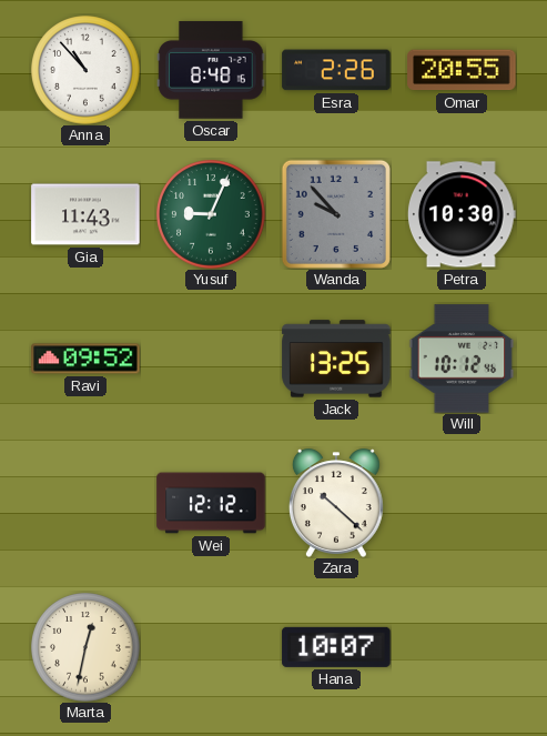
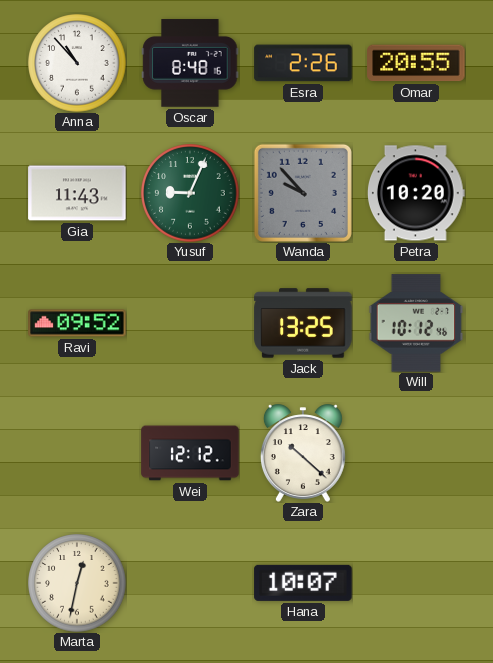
Petra: 10:30 -> 10:20 (416, 193)
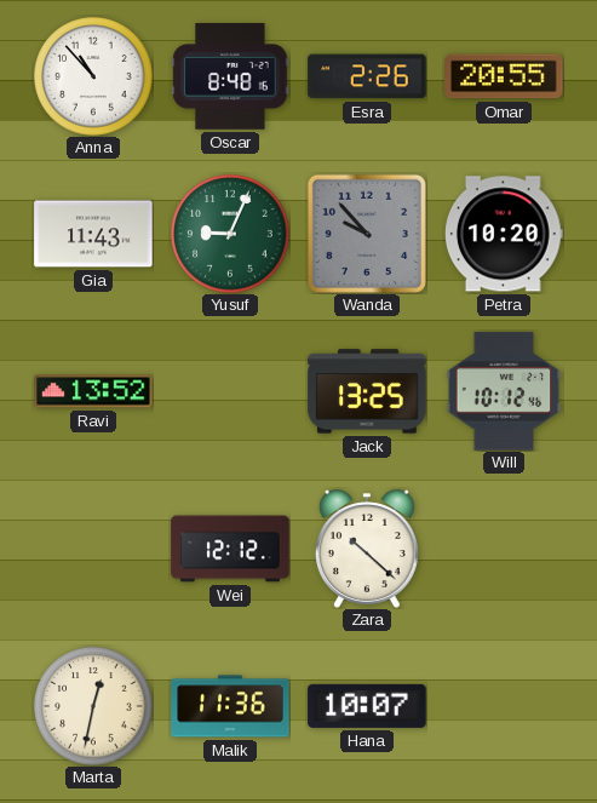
Ravi: 09:52 -> 13:52 (93, 391)
Malik: none -> 11:36 (230, 706)
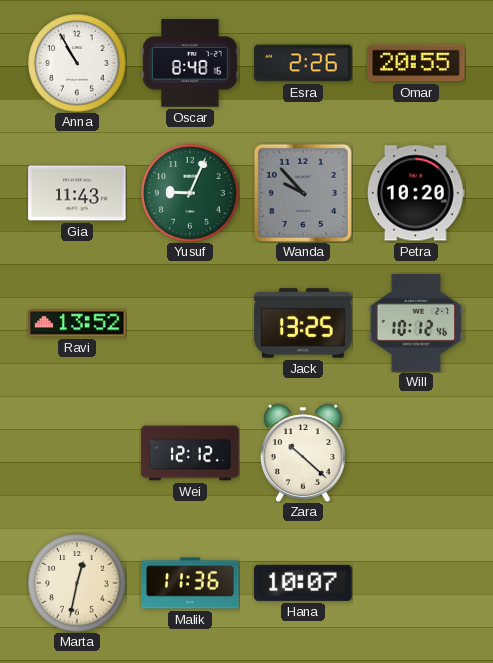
Anna: 10:53 -> 10:55 (77, 63)
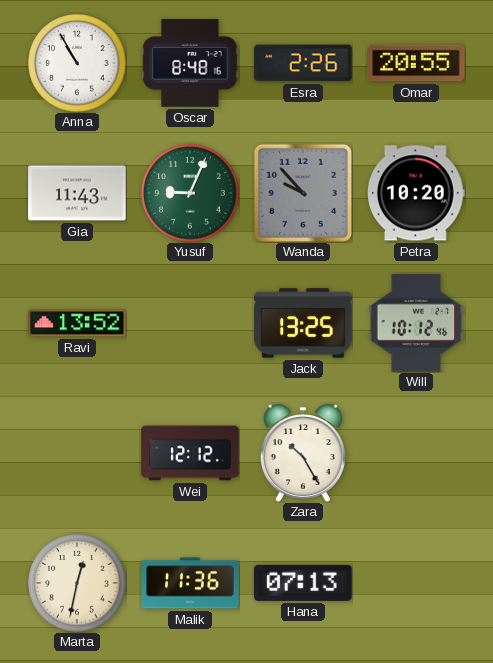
Zara: 10:22 -> 10:25 (303, 453)
Hana: 10:07 -> 07:13 (303, 583)
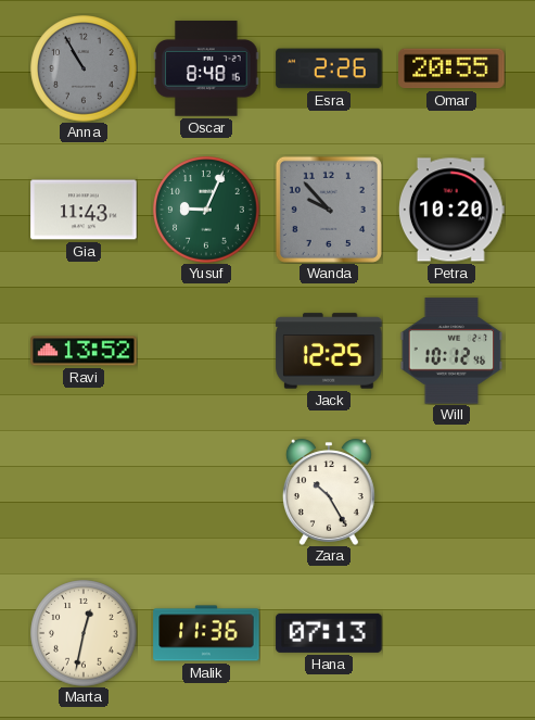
Anna dial: white -> grey (84, 68)
Jack: 13:25 -> 12:25 (329, 351)
Wei: 12:12 -> none (190, 453)
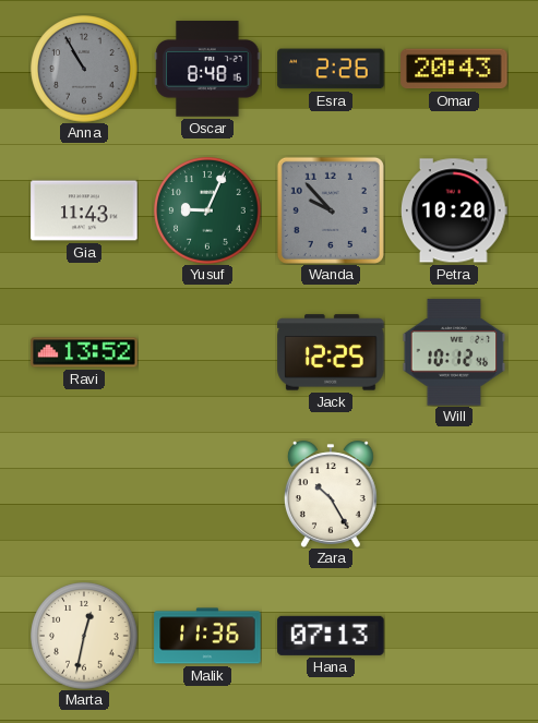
Omar: 20:55 -> 20:43 (454, 69)
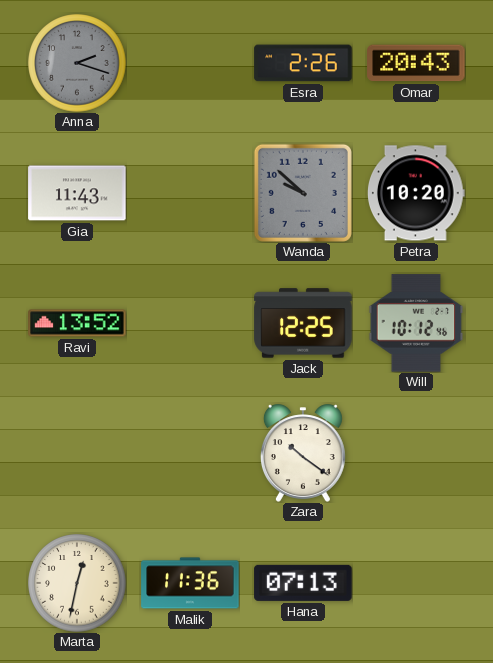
Anna: 10:55 -> 2:18 (77, 63)
Oscar: 8:48 -> none (207, 69)
Yusuf: 9:04 -> none (207, 210)
Wanda: 9:53 -> 9:52 (303, 193)
Zara: 10:25 -> 10:21 (303, 453)
